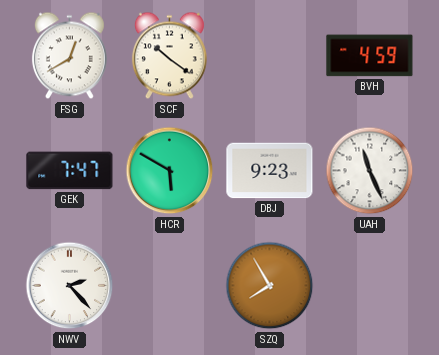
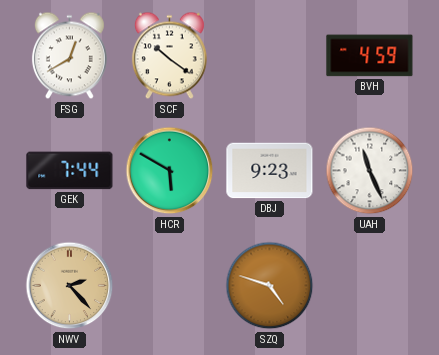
GEK: 7:47 -> 7:44 (70, 171)
NWV dial: white -> champagne (70, 286)
SZQ: 7:55 -> 4:48 (270, 286)
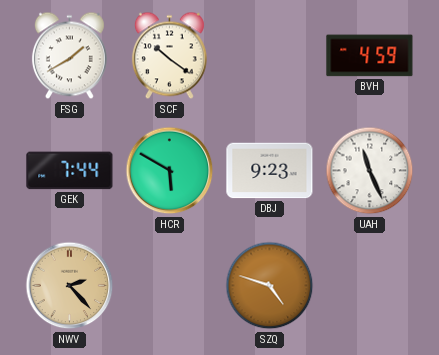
FSG: 12:40 -> 1:40 (69, 56)
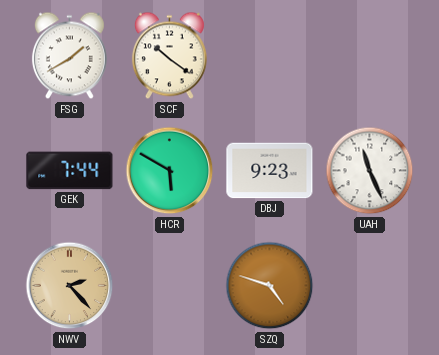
BVH: 4:59 -> none (370, 56)
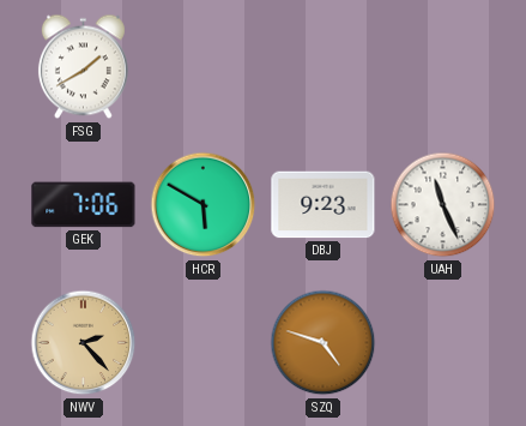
SCF: 10:21 -> none (169, 56)
GEK: 7:44 -> 7:06 (84, 205)
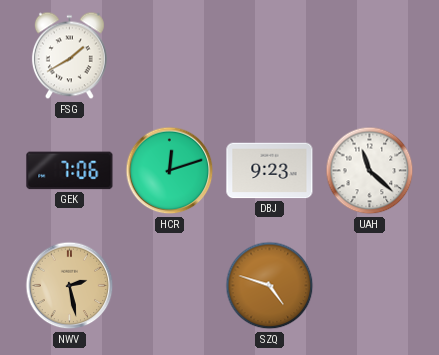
HCR: 5:50 -> 12:12 (170, 171)
UAH: 11:26 -> 11:22 (370, 171)
NWV: 2:23 -> 2:28 (70, 286)
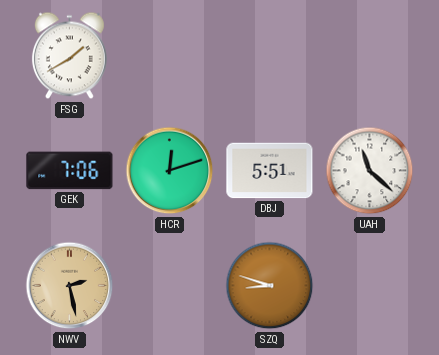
DBJ: 9:23 -> 5:51 (270, 171)
SZQ: 4:48 -> 8:48 (270, 286)
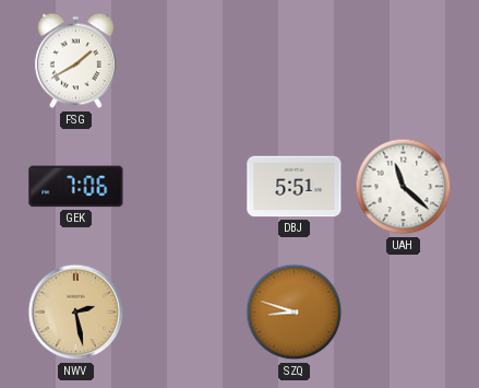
HCR: 12:12 -> none (170, 171)
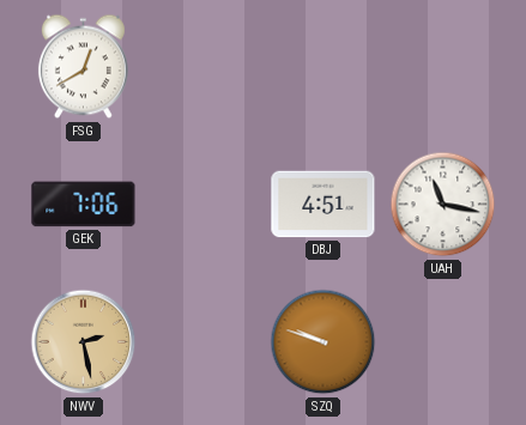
FSG: 1:40 -> 12:40 (83, 67)
DBJ: 5:51 -> 4:51 (324, 205)
UAH: 11:22 -> 11:17 (443, 205)
SZQ: 8:48 -> 9:48 (324, 342)
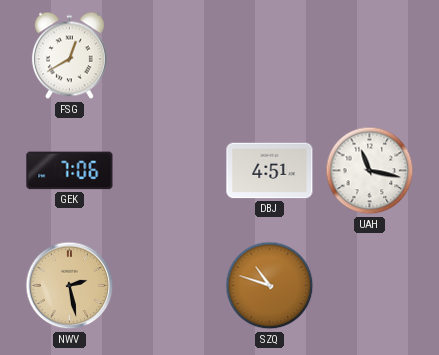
SZQ: 9:48 -> 10:48 (270, 286)
